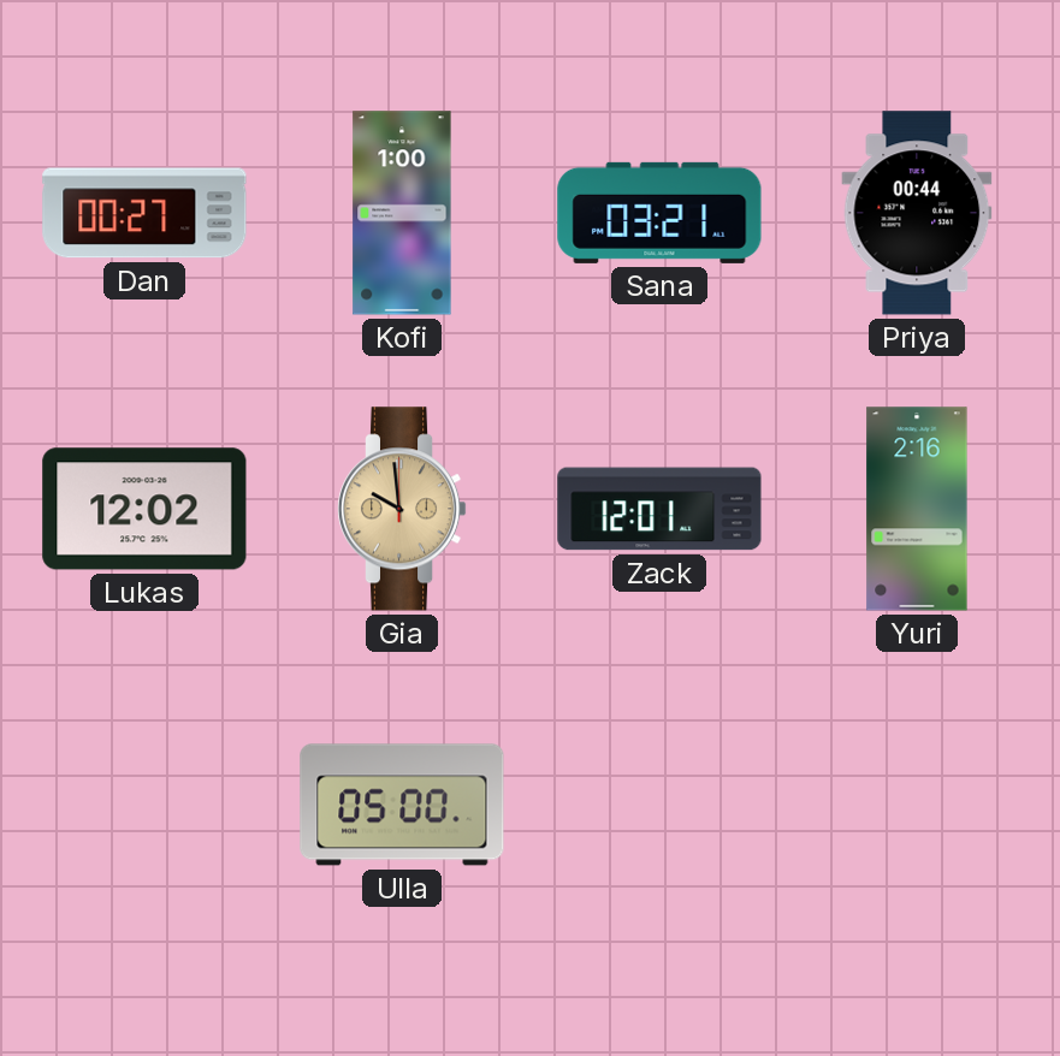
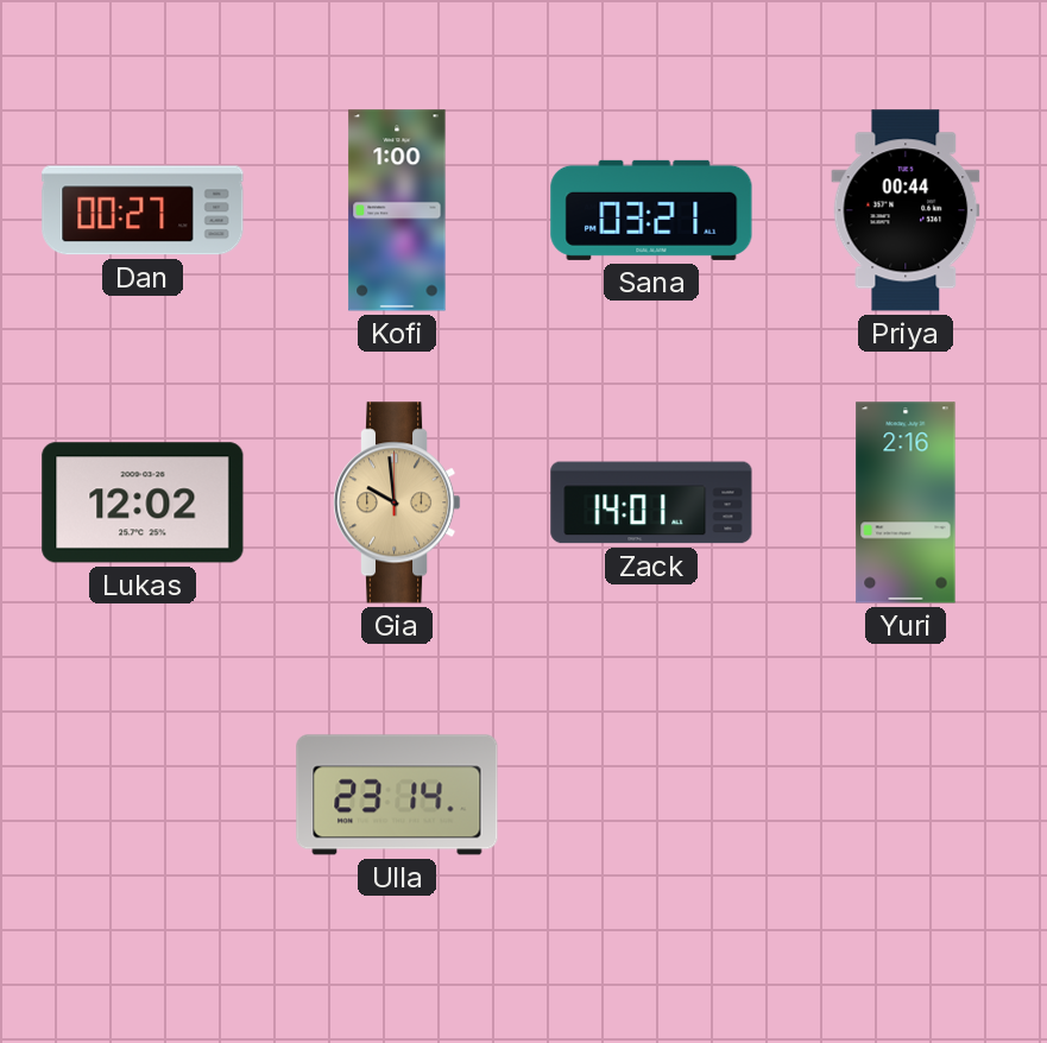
Zack: 12:01 -> 14:01 (651, 502)
Ulla: 05:00 -> 23:14 (397, 795)
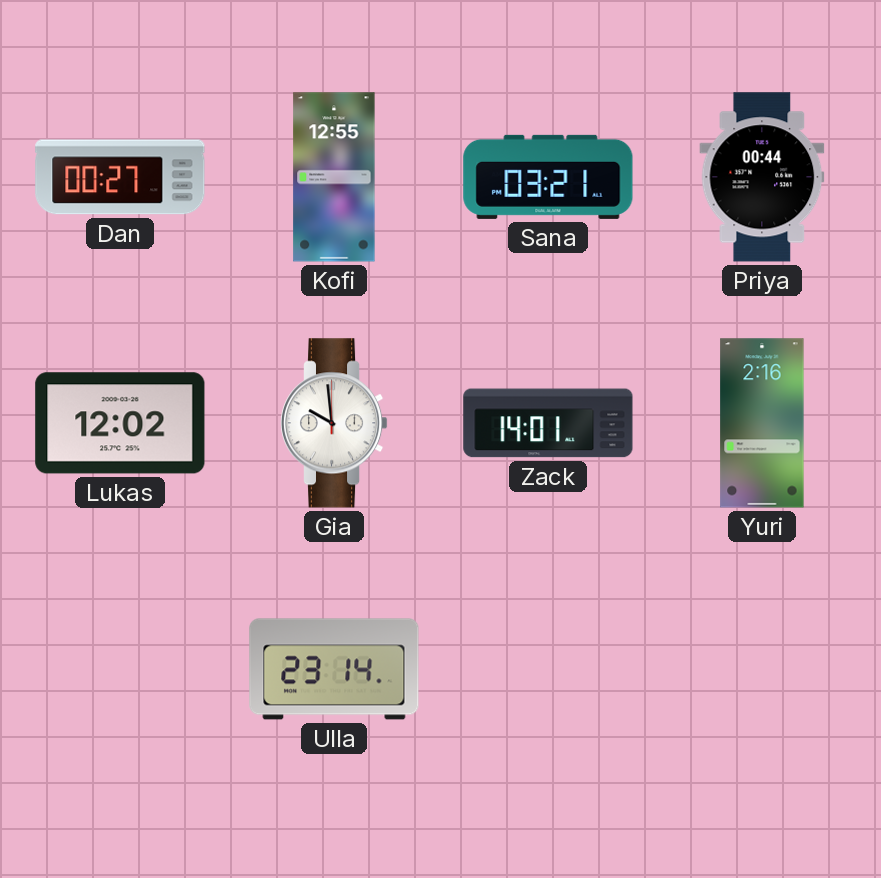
Kofi: 1:00 -> 12:55 (334, 177)
Gia dial: champagne -> white (334, 423)
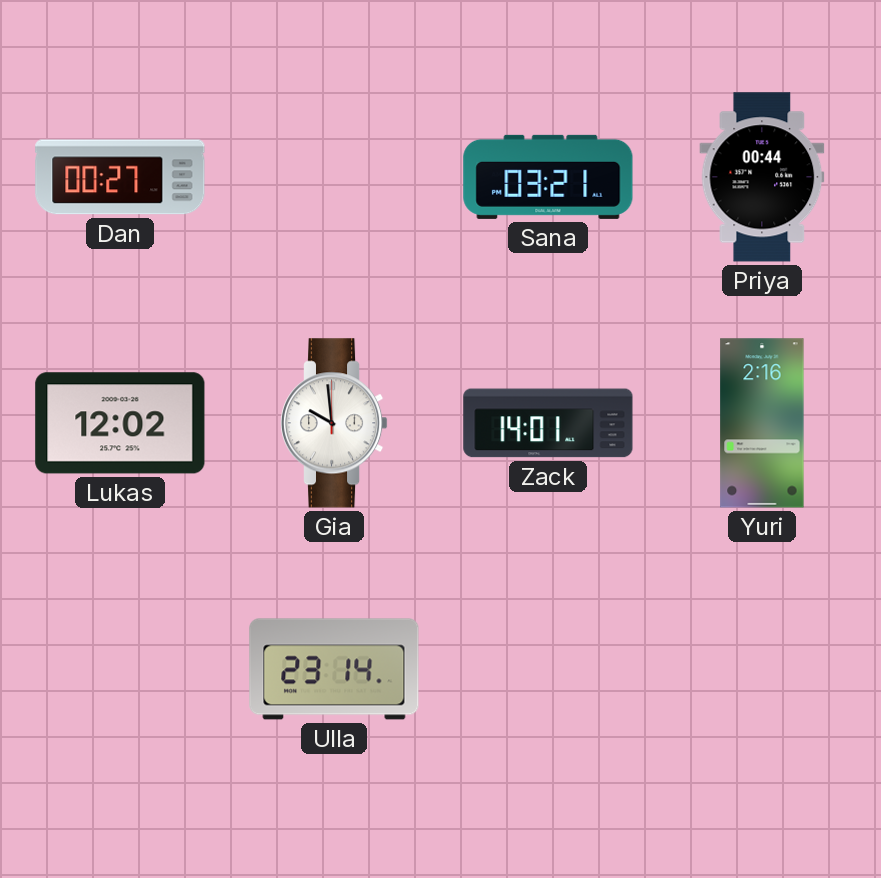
Kofi: 12:55 -> none (334, 177)
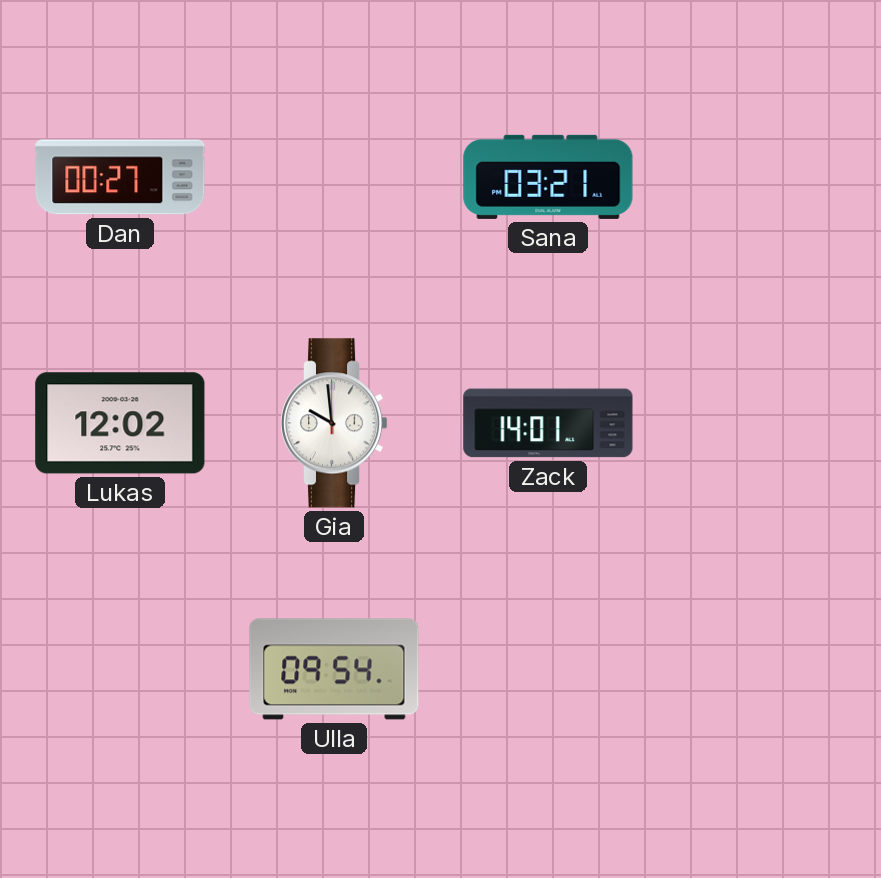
Priya: 00:44 -> none (762, 177)
Yuri: 2:16 -> none (762, 423)
Ulla: 23:14 -> 09:54 (334, 669)
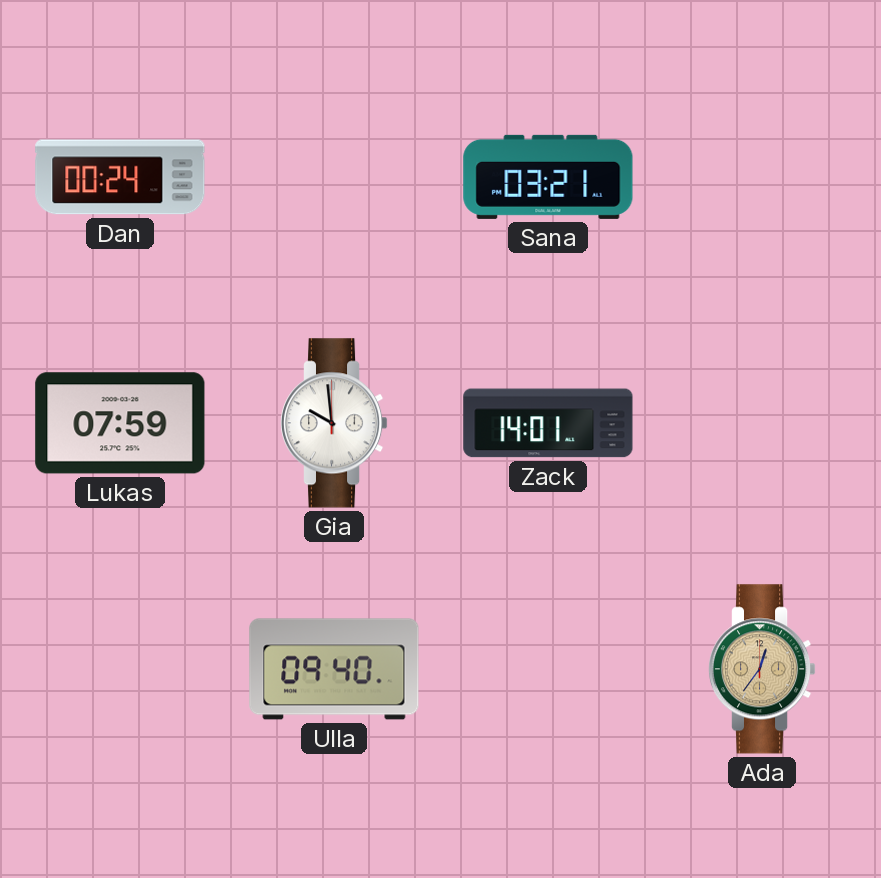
Dan: 00:27 -> 00:24 (120, 177)
Lukas: 12:02 -> 07:59 (120, 423)
Ulla: 09:54 -> 09:40 (334, 669)
Ada: none -> 12:36 (762, 669)
